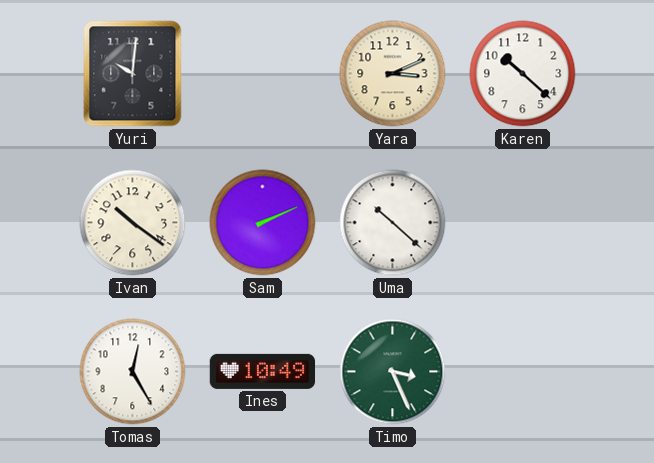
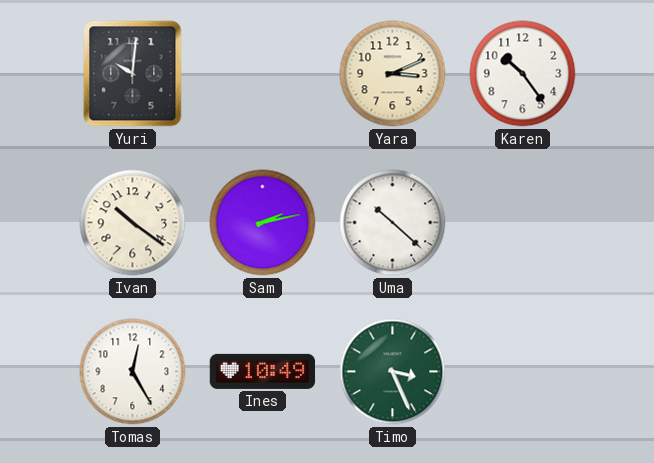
Karen: 10:22 -> 10:24 (523, 74)
Sam: 2:11 -> 2:13 (263, 223)
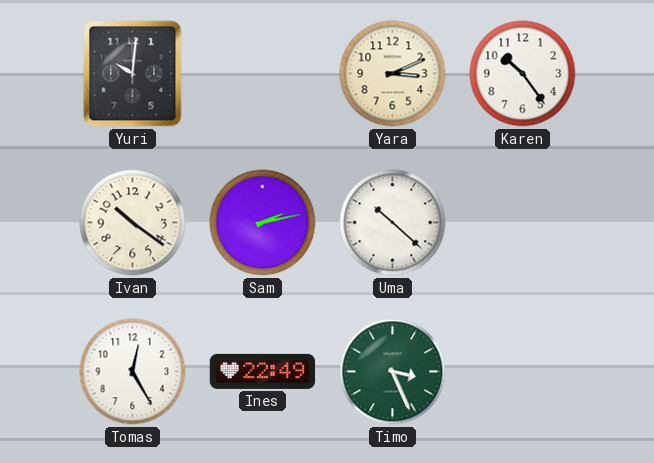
Ines: 10:49 -> 22:49 (263, 371)
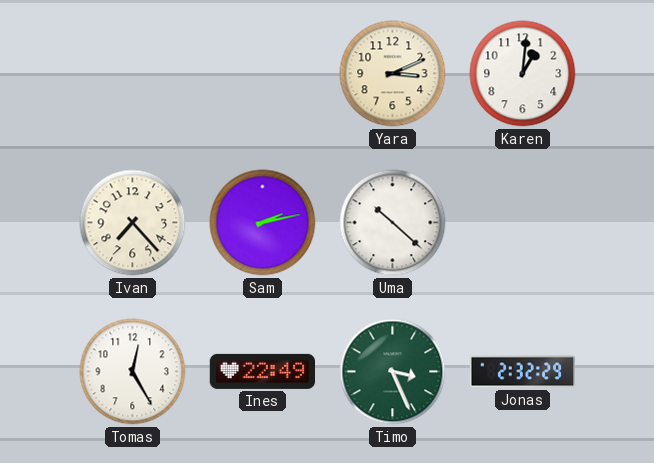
Yuri: 10:01 -> none (133, 74)
Karen: 10:24 -> 1:01 (523, 74)
Ivan: 10:21 -> 7:23 (133, 223)
Jonas: none -> 2:32 (523, 372)
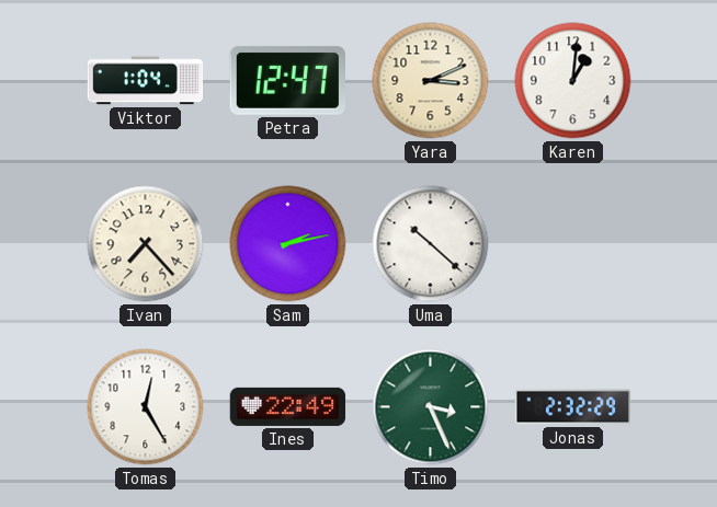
Viktor: none -> 1:04 (146, 81)
Petra: none -> 12:47 (287, 80)
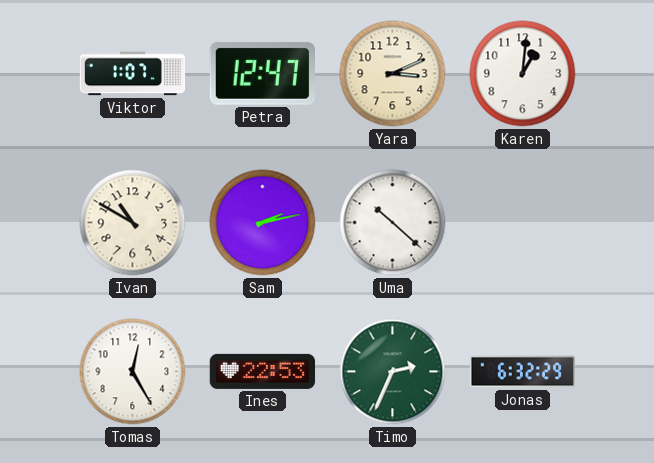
Viktor: 1:04 -> 1:07 (133, 74)
Ivan: 7:23 -> 10:50 (133, 223)
Ines: 22:49 -> 22:53 (263, 371)
Timo: 3:26 -> 2:34 (393, 372)
Jonas: 2:32 -> 6:32 (523, 372)
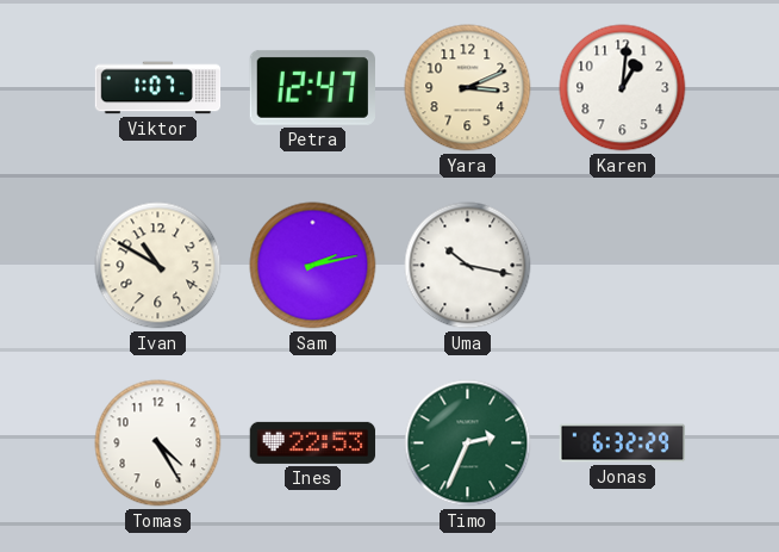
Uma: 10:22 -> 10:17 (468, 266)
Tomas: 12:25 -> 4:25 (158, 444)
